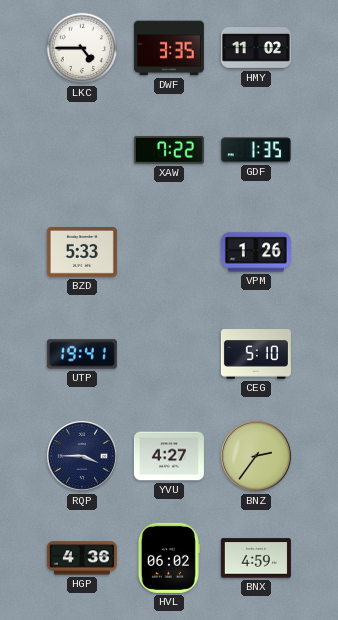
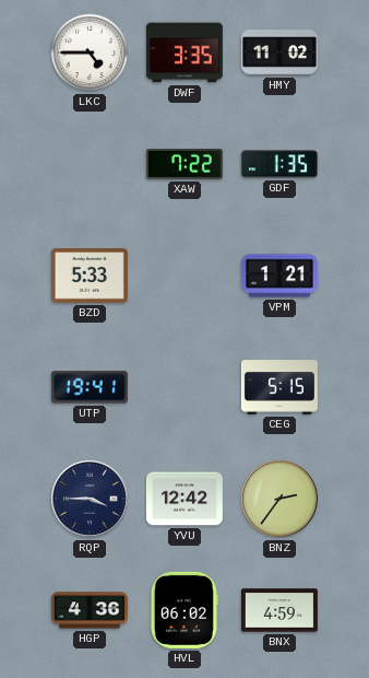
VPM: 1:26 -> 1:21 (279, 276)
CEG: 5:10 -> 5:15 (279, 387)
YVU: 4:27 -> 12:42 (184, 499)
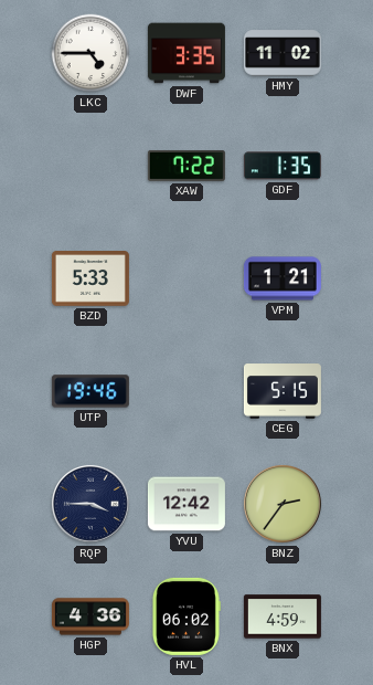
UTP: 19:41 -> 19:46 (90, 391)
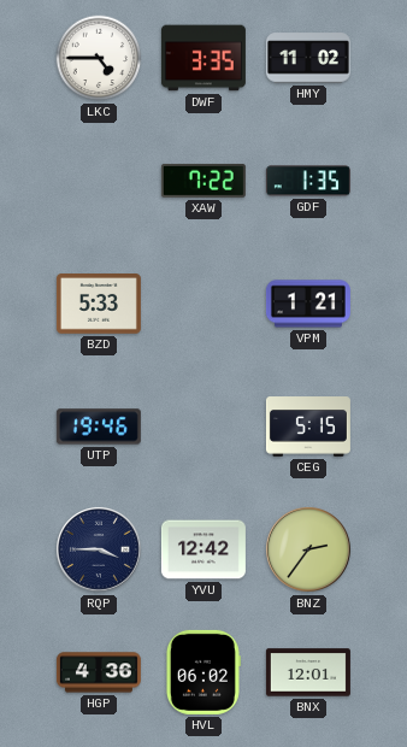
BNX: 4:59 -> 12:01 (308, 672)
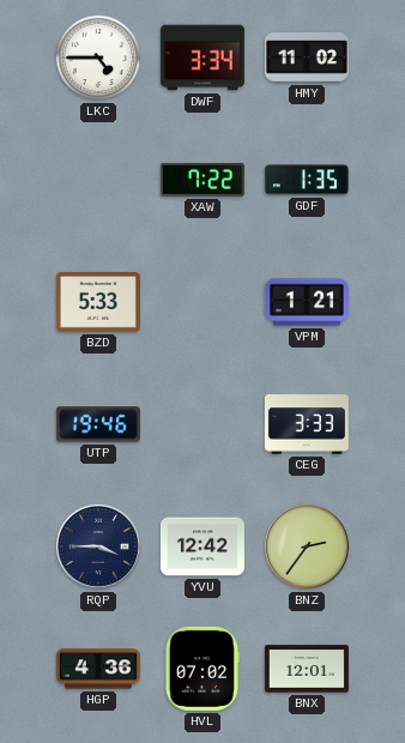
DWF: 3:35 -> 3:34 (202, 58)
CEG: 5:15 -> 3:33 (307, 424)
HVL: 06:02 -> 07:02 (201, 669)
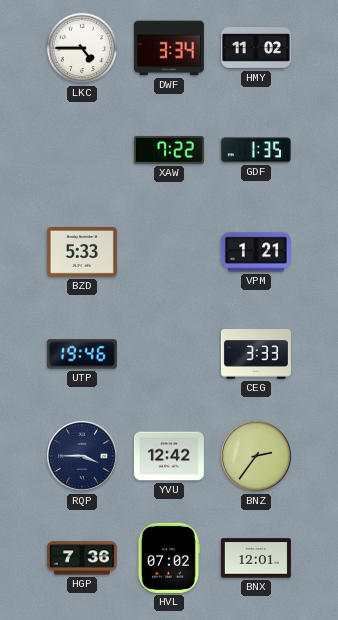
HGP: 4:36 -> 7:36 (82, 558)
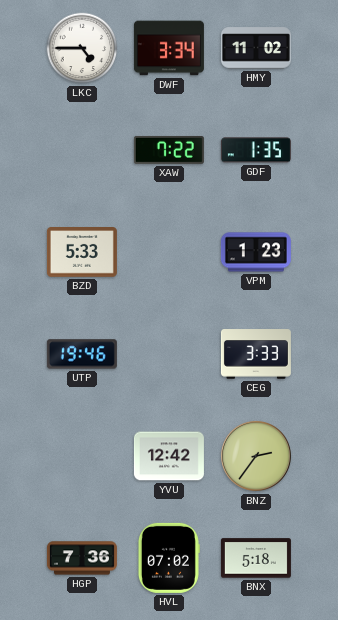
VPM: 1:21 -> 1:23 (256, 252)
RQP: 3:45 -> none (82, 456)
BNX: 12:01 -> 5:18 (256, 558)
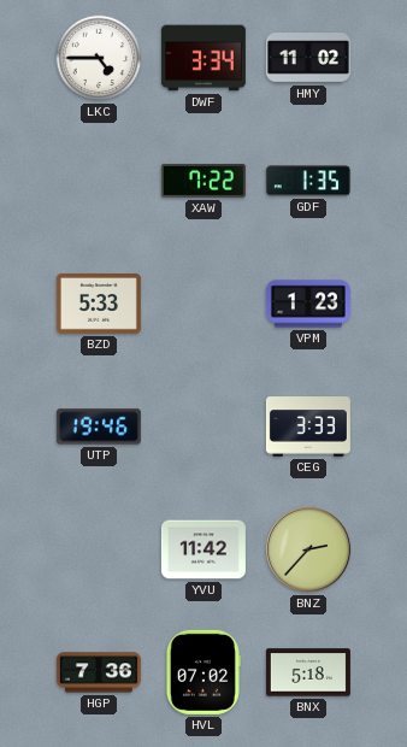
YVU: 12:42 -> 11:42 (203, 549)
BNZ: 2:36 -> 2:37 (308, 549)
